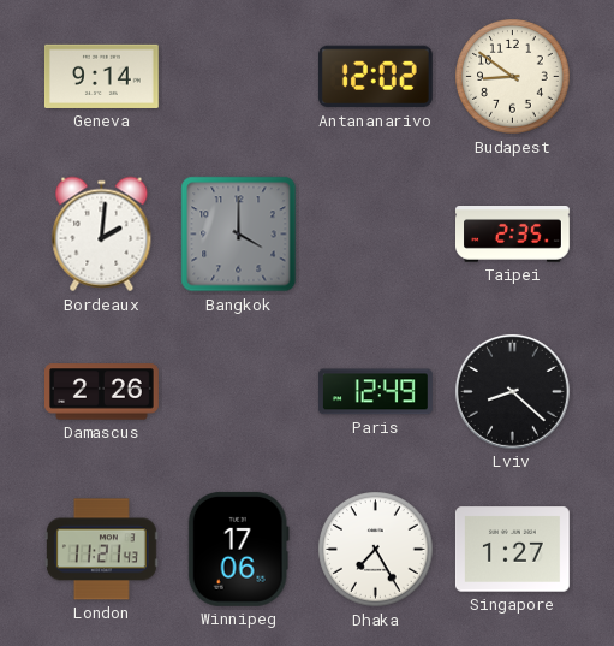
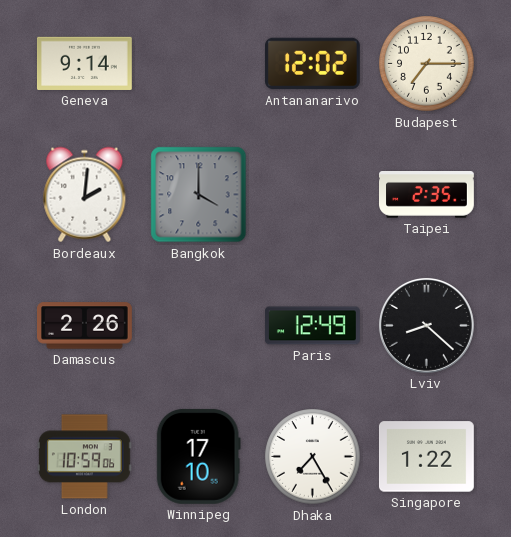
Budapest: 8:51 -> 7:15 (427, 64)
London: 11:21 -> 10:59 (84, 457)
Winnipeg: 17:06 -> 17:10 (198, 456)
Singapore: 1:27 -> 1:22 (426, 457)
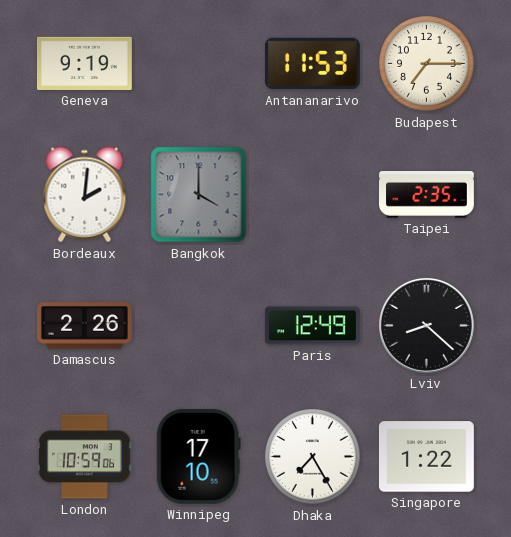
Geneva: 9:14 -> 9:19 (84, 63)
Antananarivo: 12:02 -> 11:53 (312, 64)
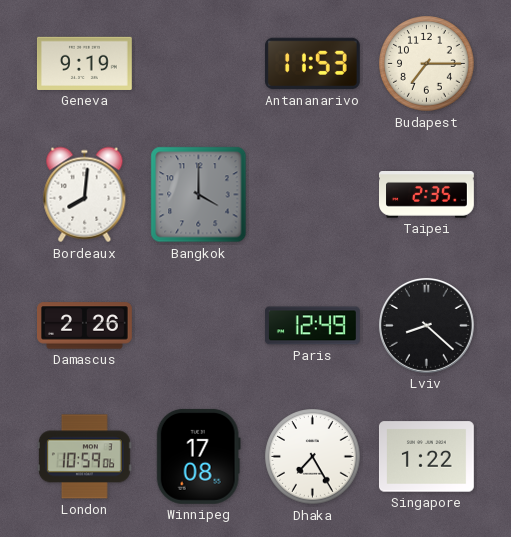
Bordeaux: 2:01 -> 8:01 (85, 195)
Winnipeg: 17:10 -> 17:08 (198, 456)
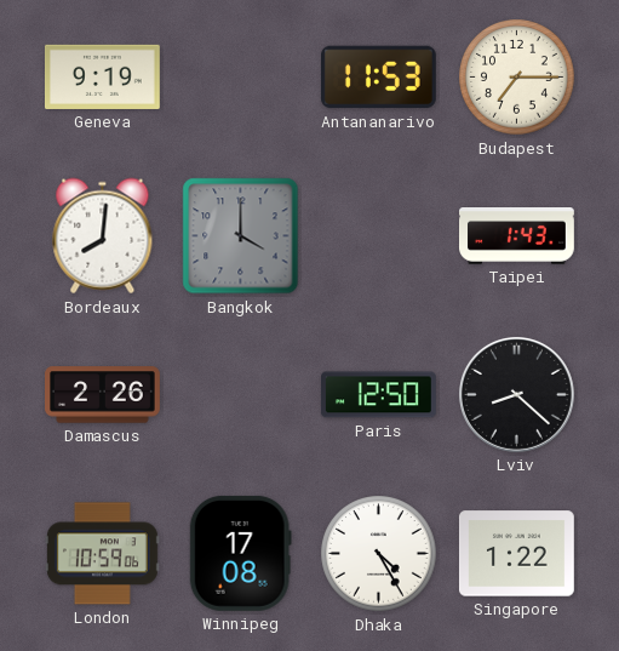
Taipei: 2:35 -> 1:43 (517, 236)
Paris: 12:49 -> 12:50 (378, 395)
Dhaka: 7:25 -> 4:25 (379, 554)
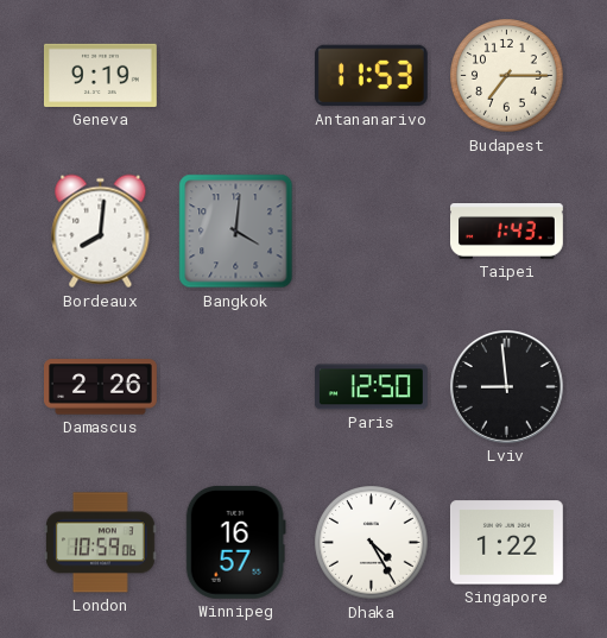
Bangkok: 4:00 -> 4:01 (236, 232)
Lviv: 8:22 -> 8:59 (506, 386)
Winnipeg: 17:08 -> 16:57 (235, 542)
